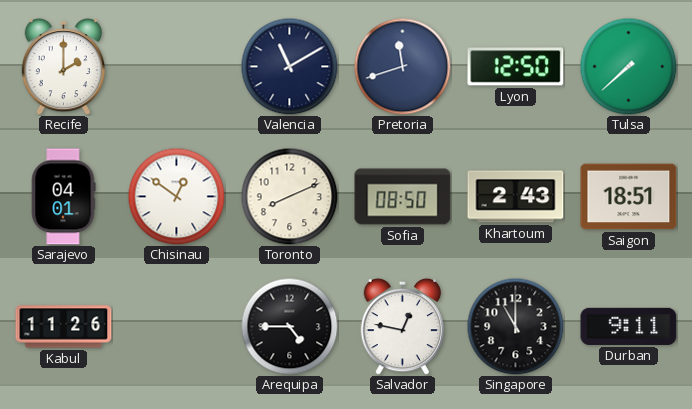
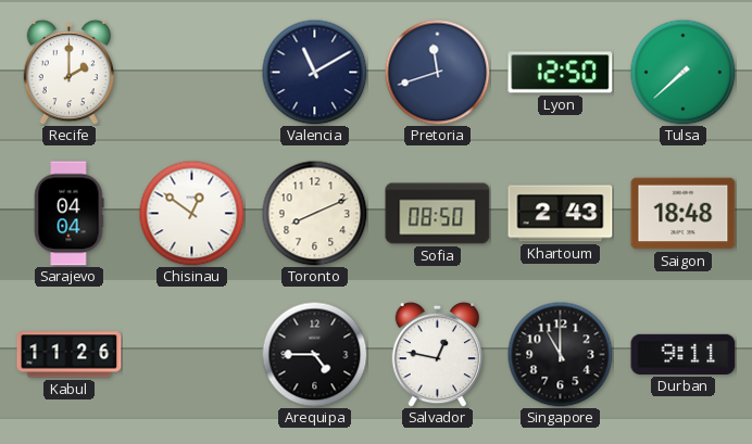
Sarajevo: 04:01 -> 04:04 (68, 214)
Saigon: 18:51 -> 18:48 (684, 214)
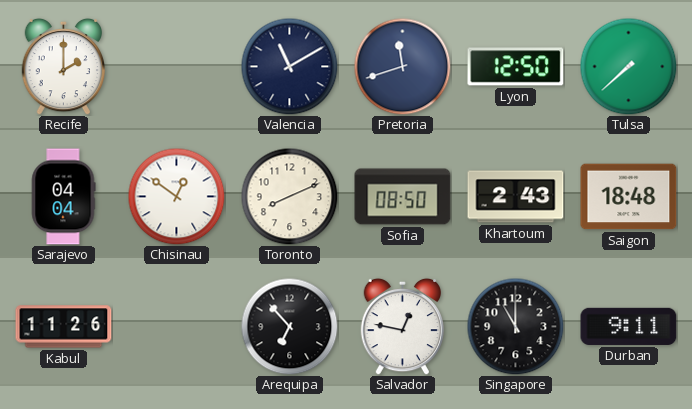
Arequipa: 4:45 -> 6:53 (289, 326)
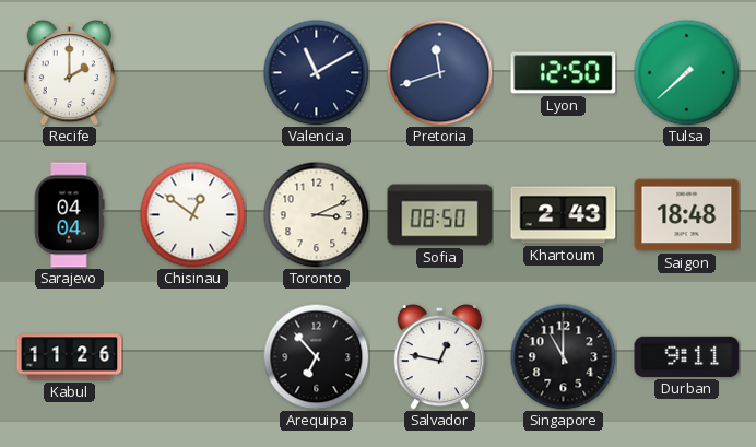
Toronto: 8:11 -> 3:11 (316, 214)
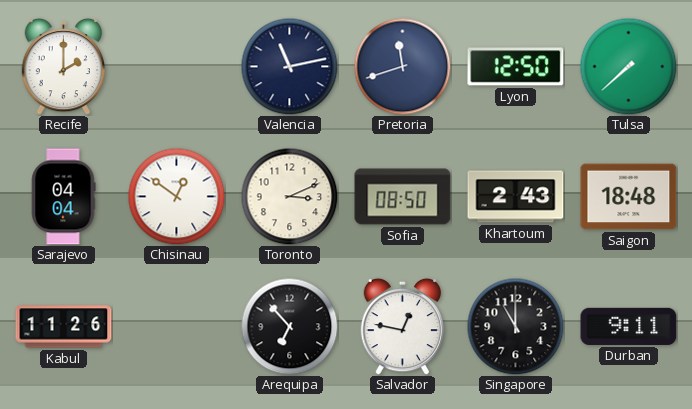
Valencia: 11:10 -> 11:13 (289, 66)
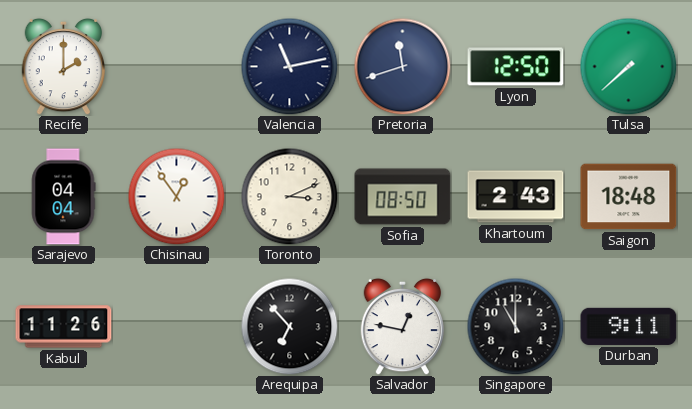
Chisinau: 12:51 -> 12:54 (176, 196)
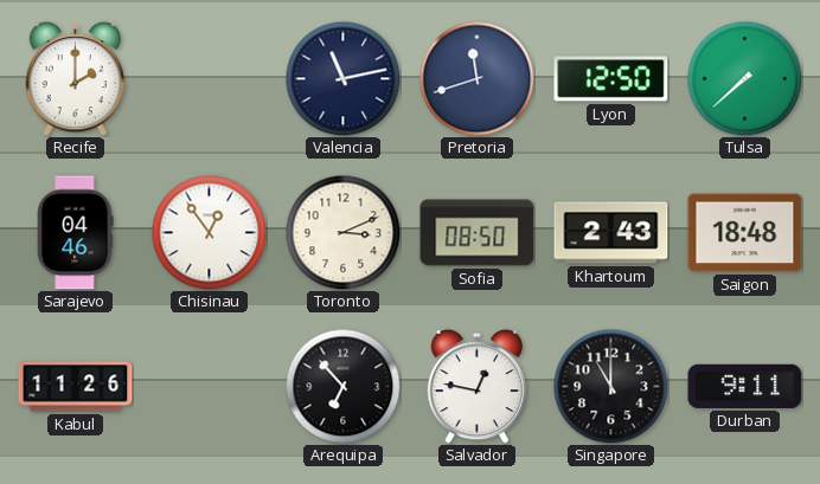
Sarajevo: 04:04 -> 04:46 (75, 233)
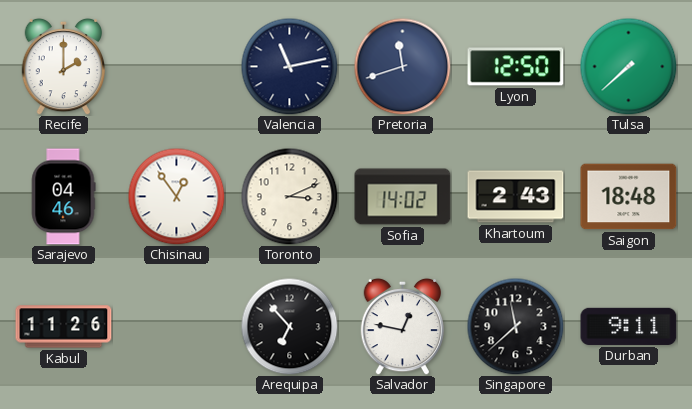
Sofia: 08:50 -> 14:02 (403, 197)
Singapore: 11:00 -> 11:38 (515, 326)
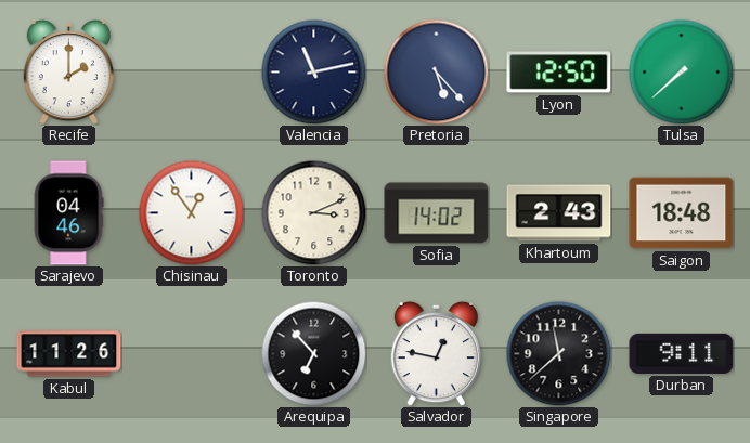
Pretoria: 11:42 -> 5:23 (436, 71)
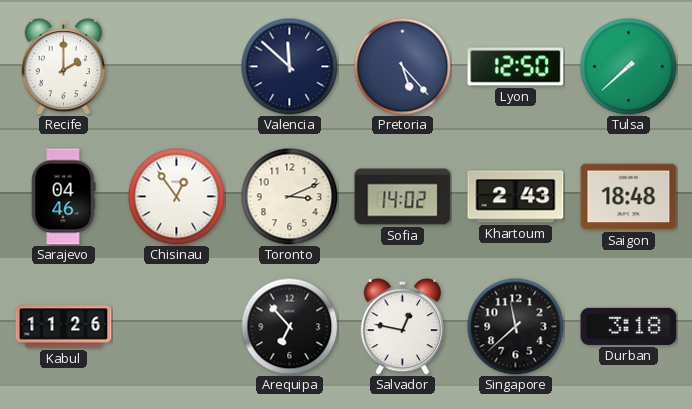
Valencia: 11:13 -> 11:52 (289, 66)
Durban: 9:11 -> 3:18 (629, 326)
